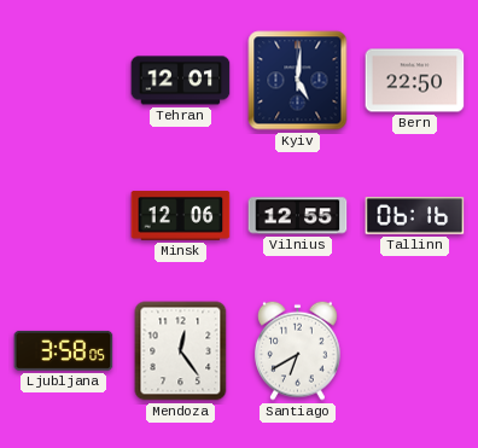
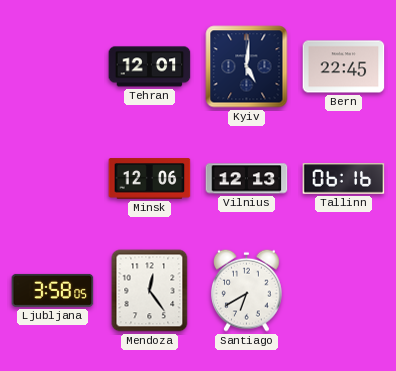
Bern: 22:50 -> 22:45 (344, 67)
Vilnius: 12:55 -> 12:13 (247, 179)
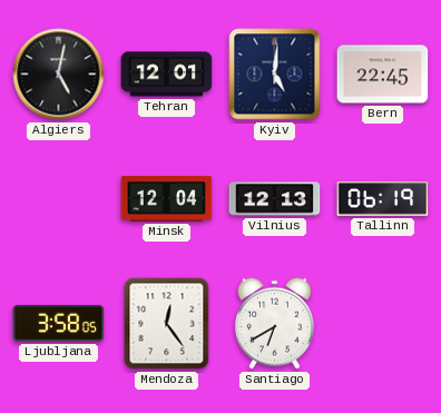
Algiers: none -> 5:02 (59, 75)
Minsk: 12:06 -> 12:04 (167, 199)
Tallinn: 06:16 -> 06:19 (383, 199)
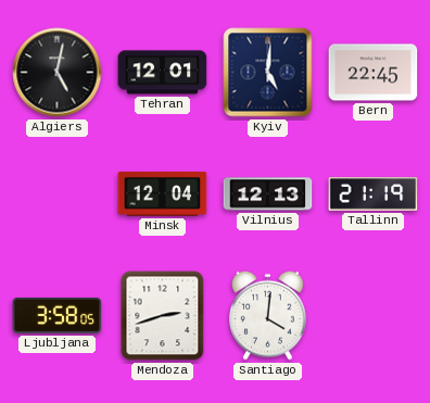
Tallinn: 06:19 -> 21:19 (374, 194)
Mendoza: 12:24 -> 2:42 (163, 316)
Santiago: 6:40 -> 4:01 (268, 315)
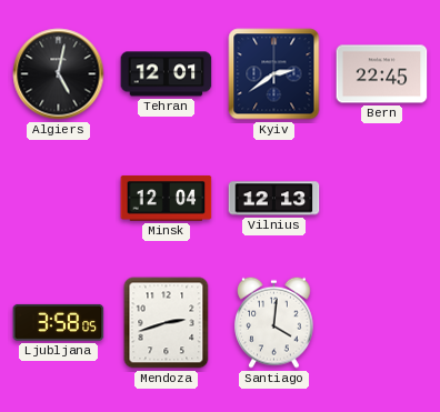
Kyiv: 5:01 -> 2:39 (274, 74)
Tallinn: 21:19 -> none (374, 194)
